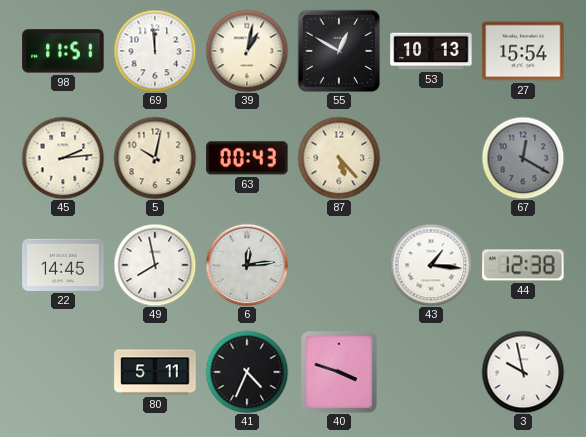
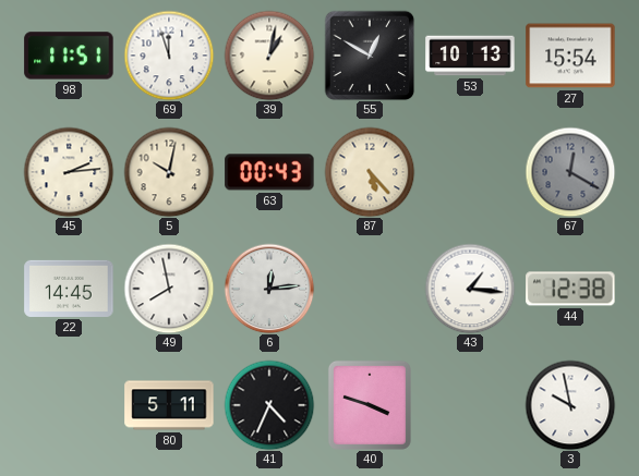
69: 11:59 -> 11:57 (169, 56)
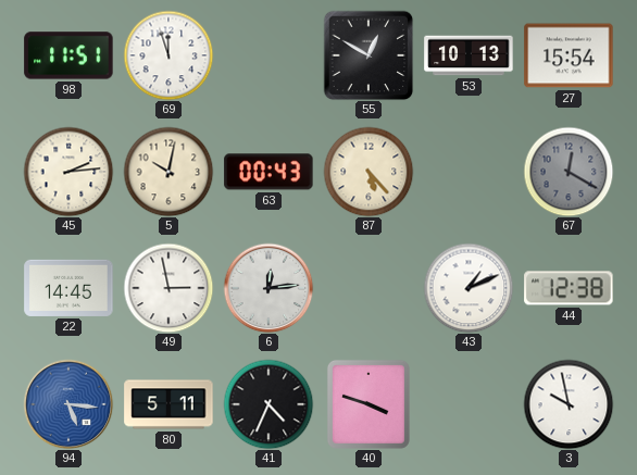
39: 1:02 -> none (269, 56)
49: 7:58 -> 2:58 (168, 288)
43: 1:16 -> 1:11 (469, 288)
94: none -> 5:16 (68, 404)
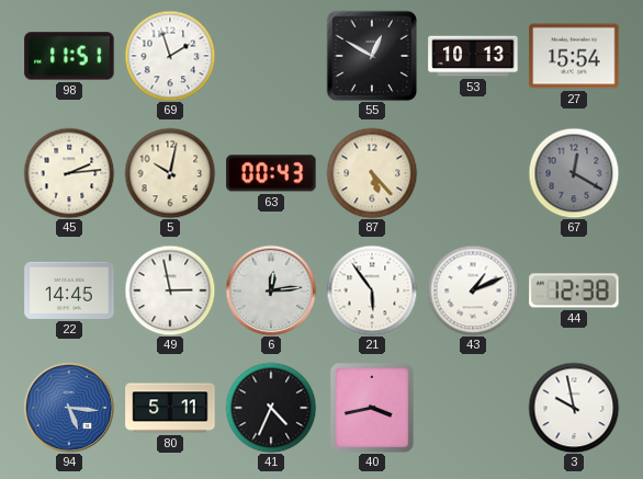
69: 11:57 -> 1:57 (170, 56)
21: none -> 5:54 (372, 290)
40: 3:48 -> 3:43 (372, 408)
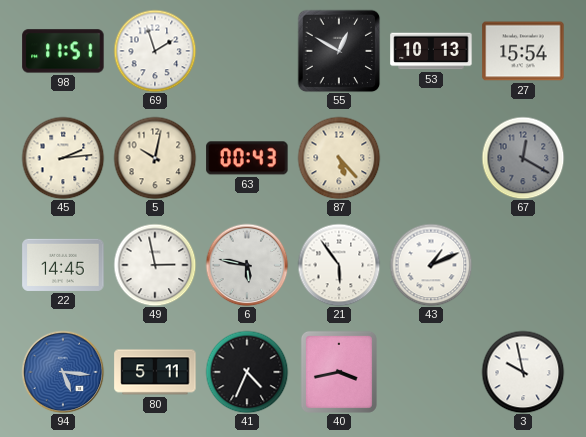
6: 12:14 -> 5:47 (247, 265)
44: 12:38 -> none (574, 290)
